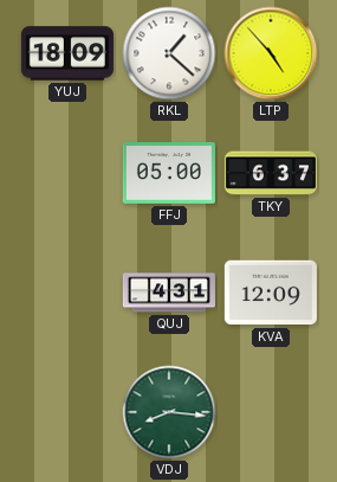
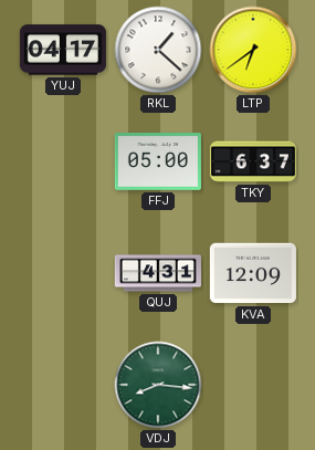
YUJ: 18:09 -> 04:17 (63, 50)
LTP: 4:53 -> 6:39 (253, 50)
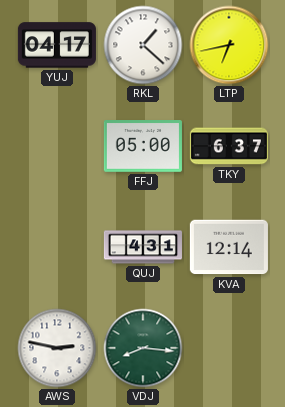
LTP: 6:39 -> 6:43 (229, 45)
KVA: 12:09 -> 12:14 (229, 247)
AWS: none -> 2:47 (57, 348)
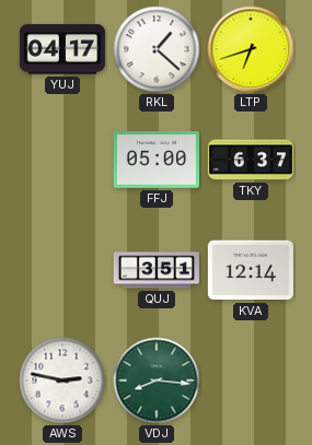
LTP: 6:43 -> 6:42 (251, 49)
QUJ: 4:31 -> 3:51 (157, 270)
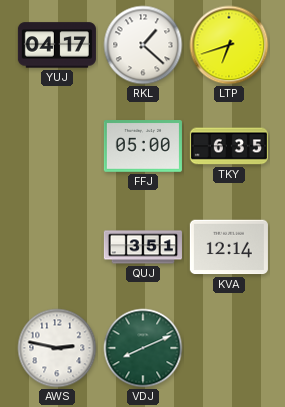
TKY: 6:37 -> 6:35 (229, 146)
VDJ: 8:16 -> 8:11 (143, 348)
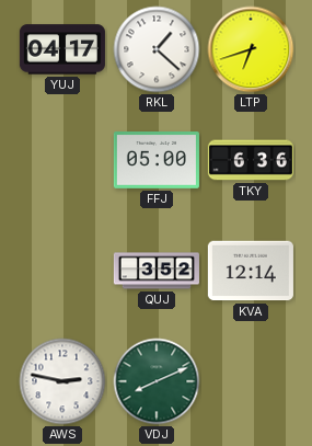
TKY: 6:35 -> 6:36 (251, 160)
QUJ: 3:51 -> 3:52 (157, 271)
